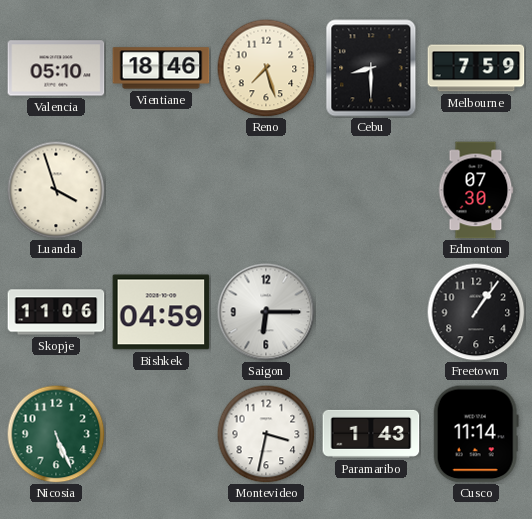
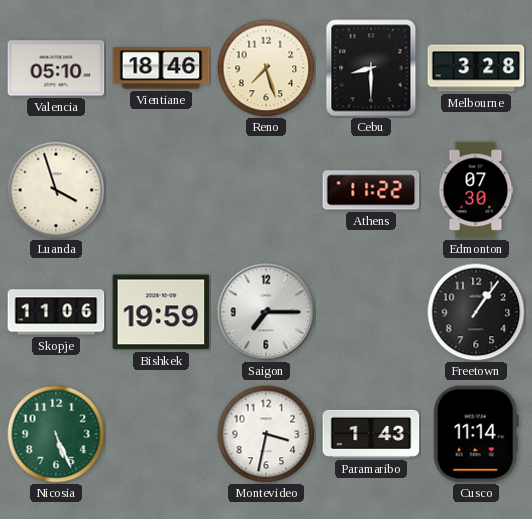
Melbourne: 7:59 -> 3:28 (476, 68)
Athens: none -> 11:22 (371, 190)
Bishkek: 04:59 -> 19:59 (161, 312)
Saigon: 6:15 -> 7:15 (266, 312)
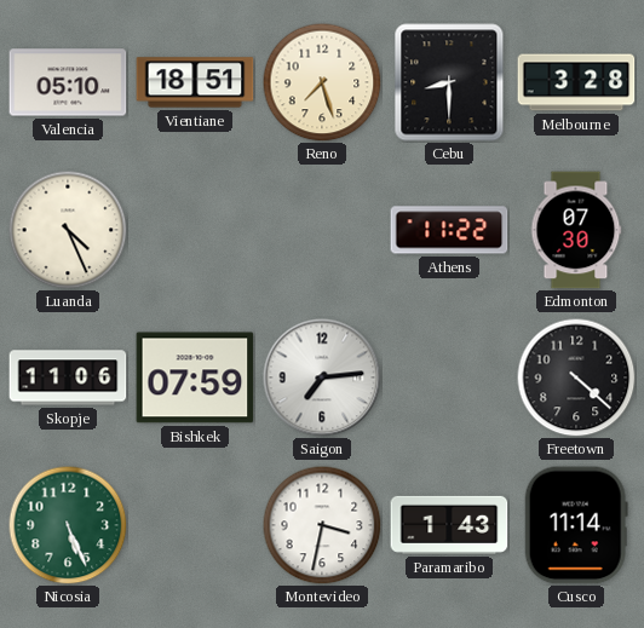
Vientiane: 18:46 -> 18:51 (195, 82)
Luanda: 3:57 -> 4:26 (68, 230)
Bishkek: 19:59 -> 07:59 (195, 378)
Saigon: 7:15 -> 7:14 (322, 378)
Freetown: 1:06 -> 4:22 (576, 378)
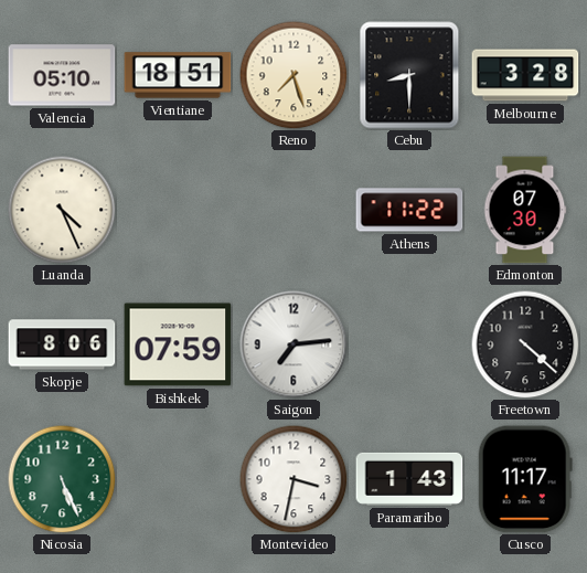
Skopje: 11:06 -> 8:06 (62, 344)
Cusco: 11:14 -> 11:17 (525, 479)
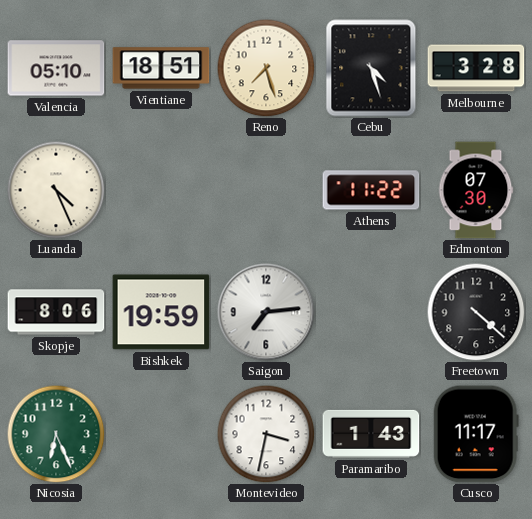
Cebu: 8:30 -> 4:27 (371, 68)
Bishkek: 07:59 -> 19:59 (161, 312)
Nicosia: 5:26 -> 6:26 (56, 434)
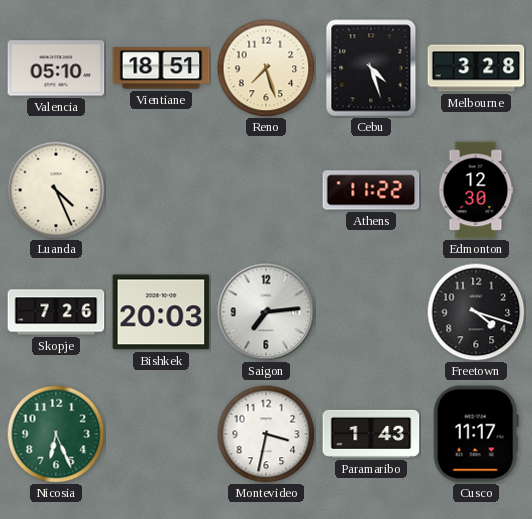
Edmonton: 07:30 -> 12:30 (476, 190)
Skopje: 8:06 -> 7:26 (56, 312)
Bishkek: 19:59 -> 20:03 (161, 312)
Freetown: 4:22 -> 4:18 (476, 312)
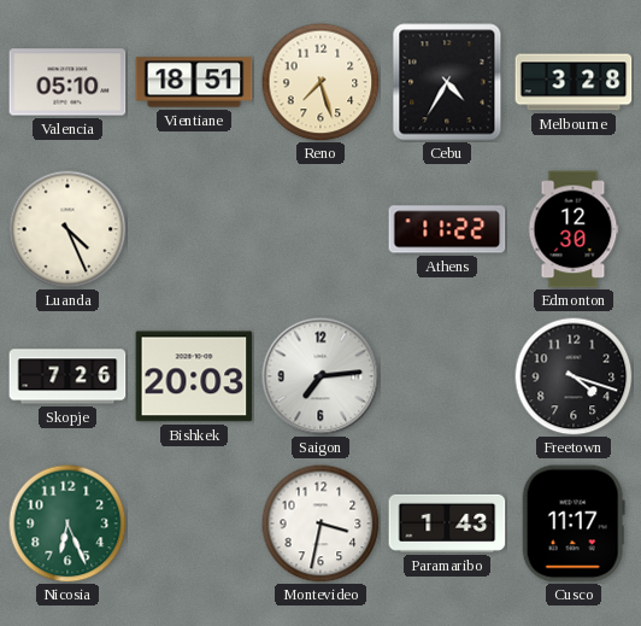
Cebu: 4:27 -> 4:35 (447, 82)
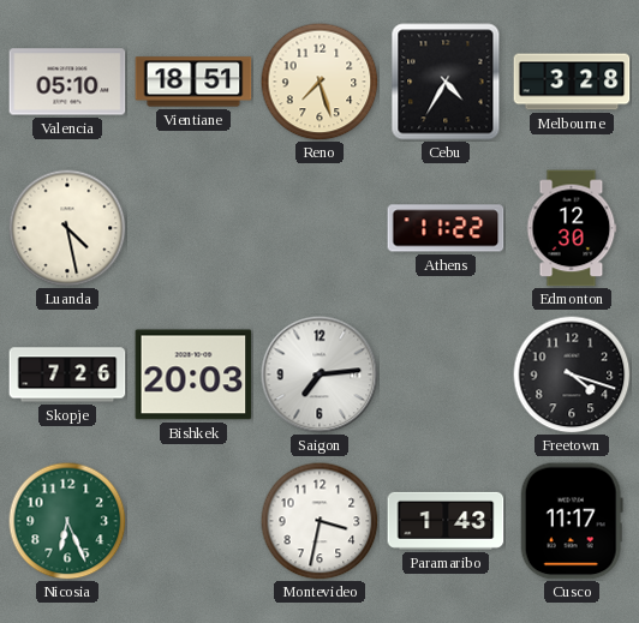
Luanda: 4:26 -> 4:28 (67, 228)
